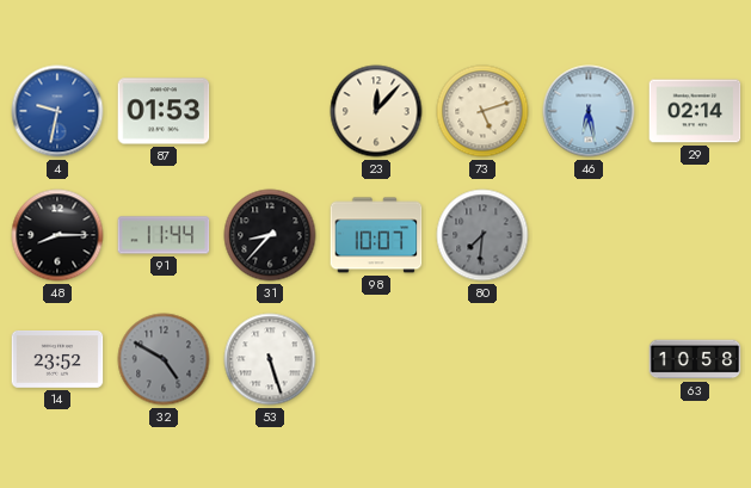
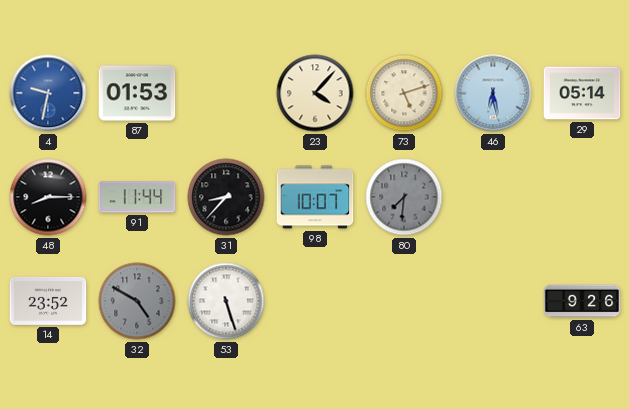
23: 12:07 -> 4:07 (315, 93)
29: 02:14 -> 05:14 (582, 93)
63: 10:58 -> 9:26 (582, 301)
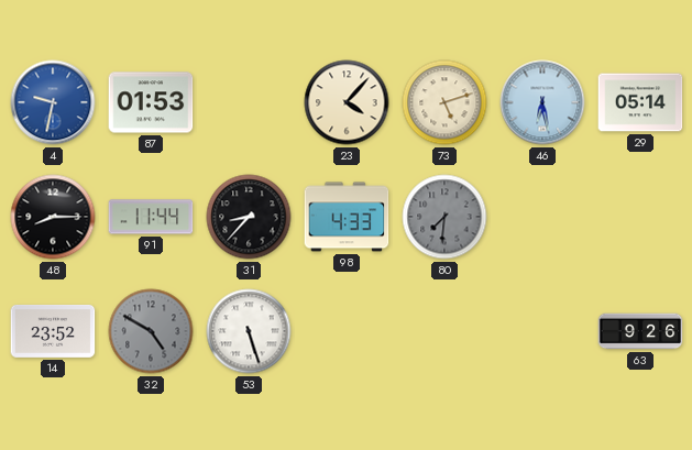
98: 10:07 -> 4:33 (347, 217)
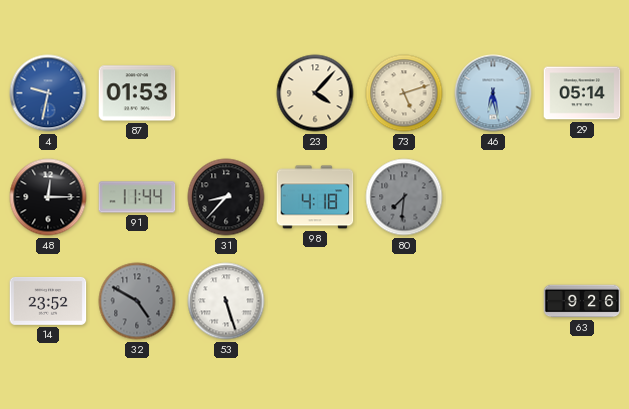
48: 8:15 -> 12:15 (48, 197)
98: 4:33 -> 4:18 (315, 197)
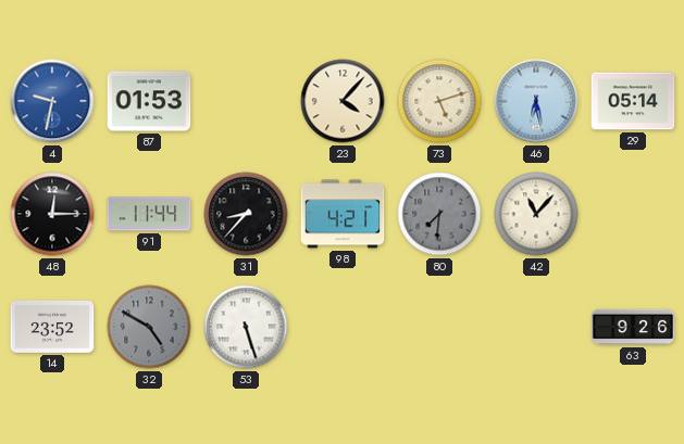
98: 4:18 -> 4:21 (343, 214)
42: none -> 11:07 (536, 214)
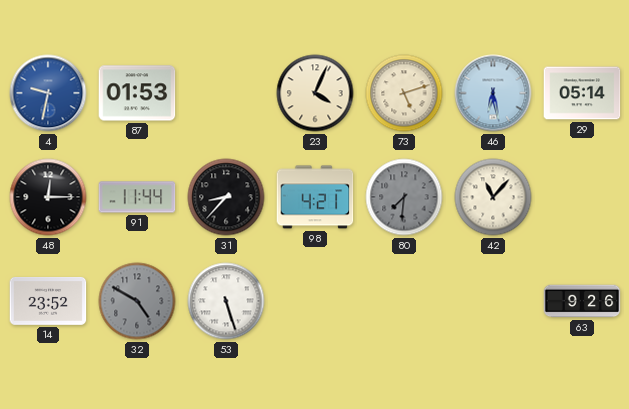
23: 4:07 -> 4:04 (315, 93)
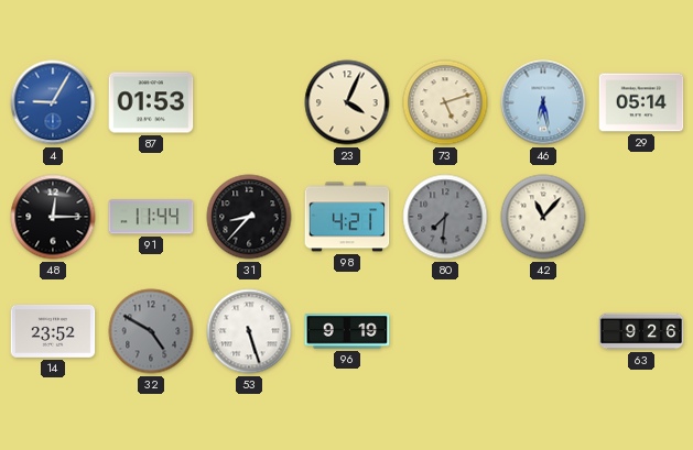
4: 9:32 -> 9:05 (53, 102)
96: none -> 9:19 (347, 331)
